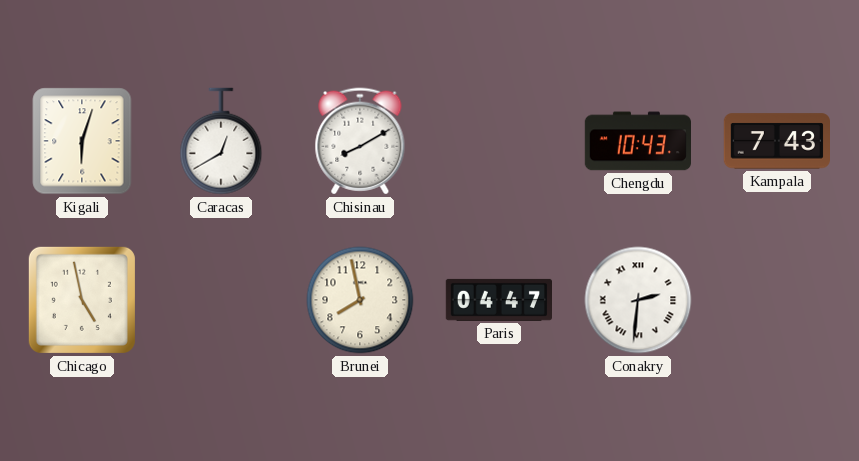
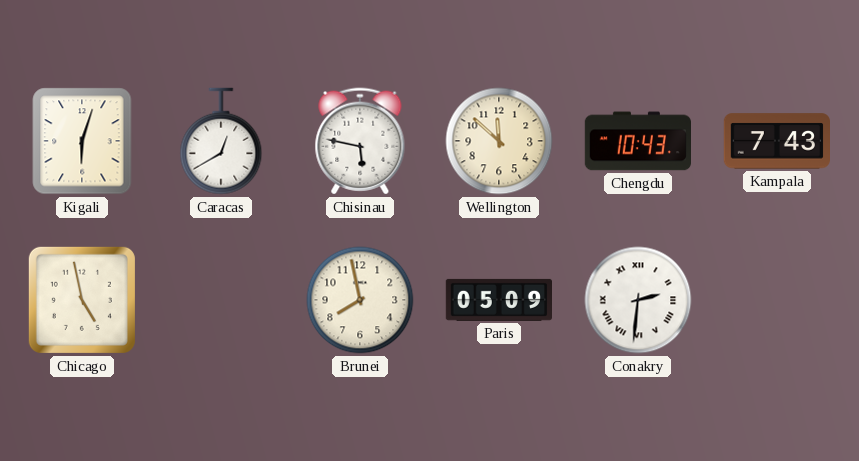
Chisinau: 8:10 -> 5:47 (360, 141)
Wellington: none -> 11:52 (499, 141)
Paris: 04:47 -> 05:09 (498, 300)
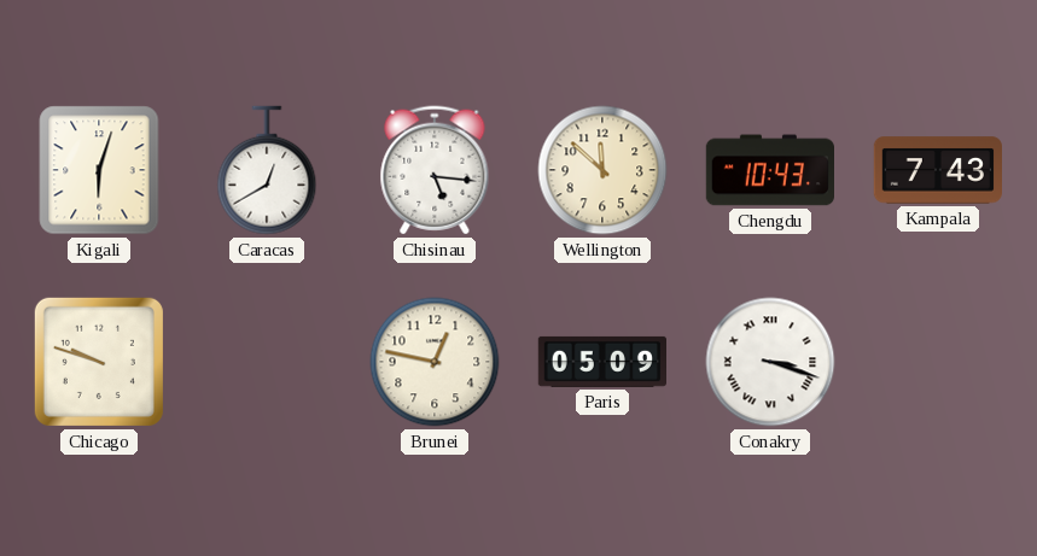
Chisinau: 5:47 -> 5:16 (435, 170)
Chicago: 4:58 -> 9:48 (99, 362)
Brunei: 7:58 -> 12:47 (435, 362)
Conakry: 2:31 -> 3:18 (770, 362)
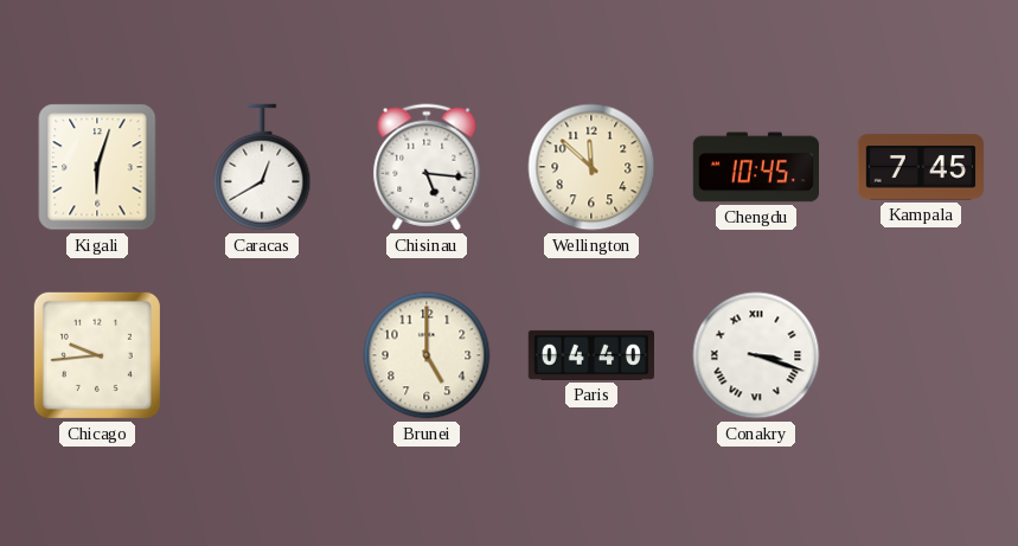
Chengdu: 10:43 -> 10:45 (755, 167)
Kampala: 7:43 -> 7:45 (920, 167)
Chicago: 9:48 -> 9:44 (97, 355)
Brunei: 12:47 -> 5:00 (427, 355)
Paris: 05:09 -> 04:40 (590, 355)
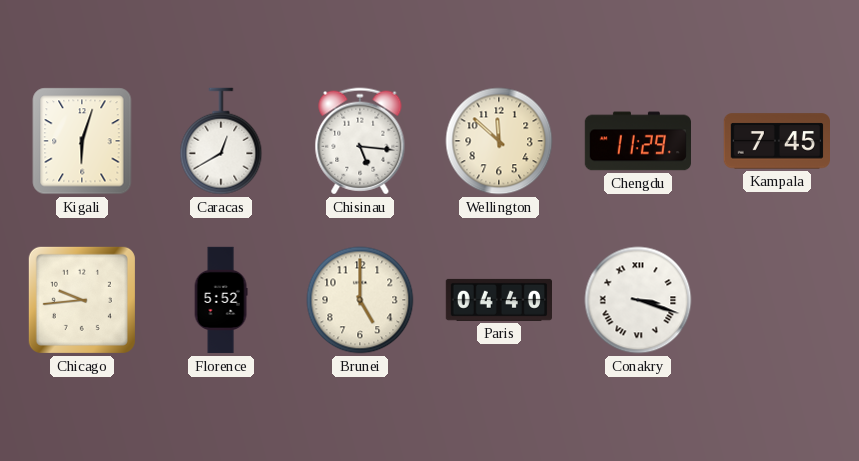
Chengdu: 10:45 -> 11:29 (637, 141)
Florence: none -> 5:52 (221, 300)
